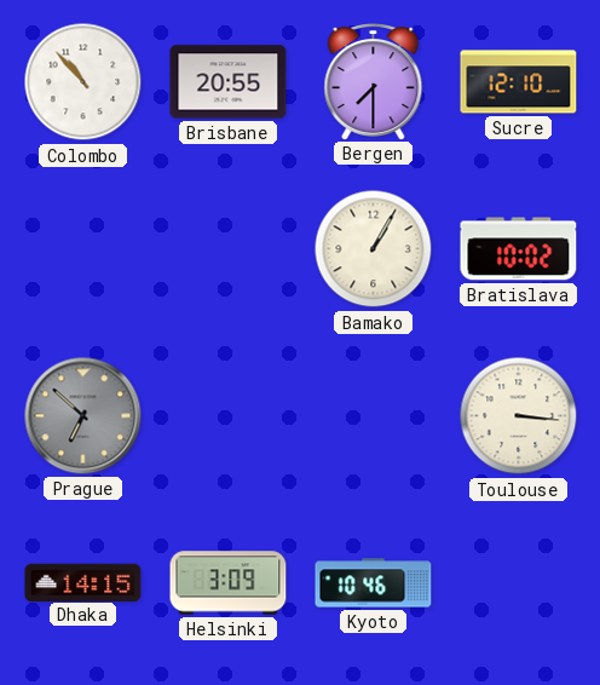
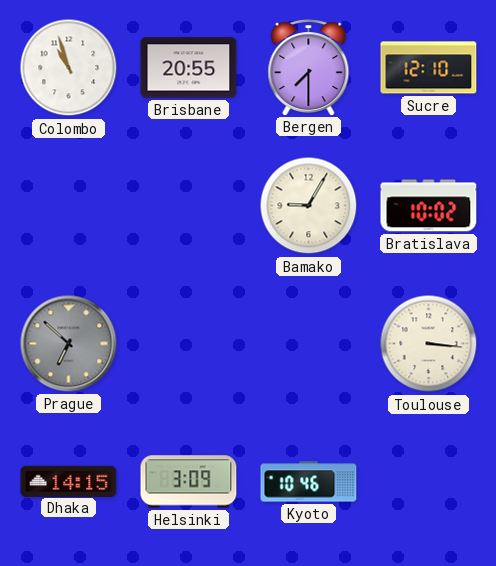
Colombo: 10:53 -> 10:57 (69, 68)
Bamako: 1:05 -> 9:05 (309, 206)
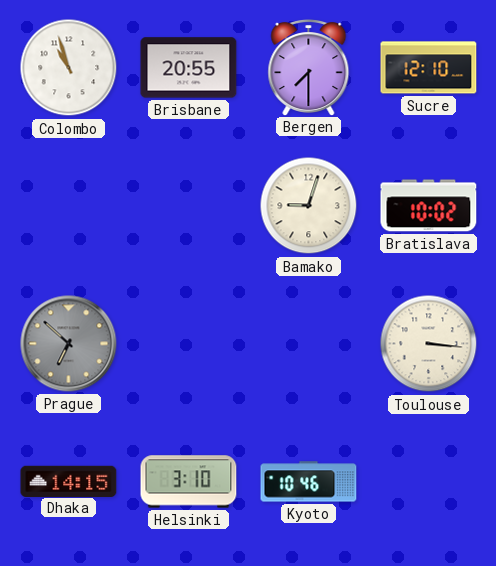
Bamako: 9:05 -> 9:03 (309, 206)
Helsinki: 3:09 -> 3:10 (189, 482)
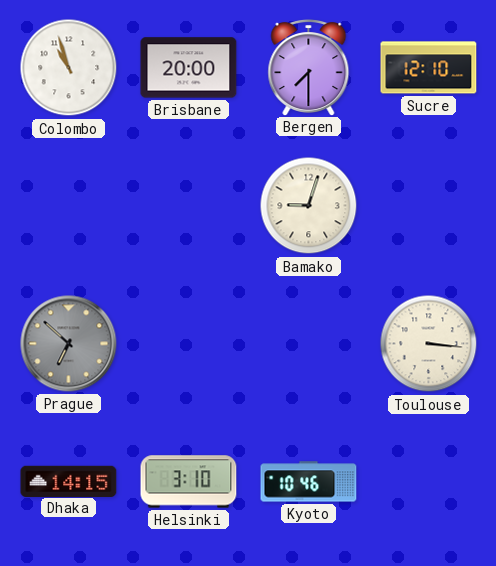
Brisbane: 20:55 -> 20:00 (189, 68)
Bratislava: 10:02 -> none (429, 206)
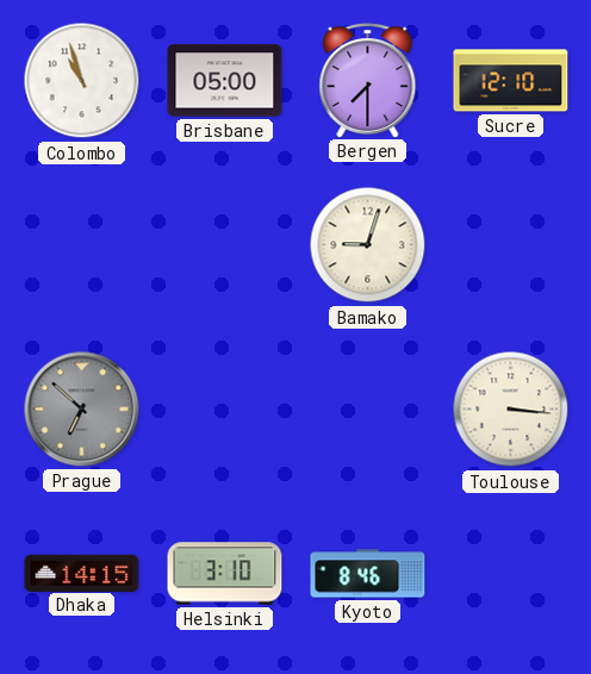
Brisbane: 20:00 -> 05:00 (225, 81)
Kyoto: 10:46 -> 8:46 (368, 574)
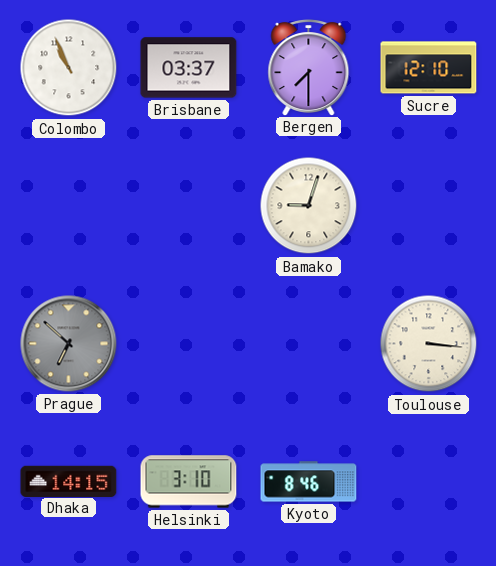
Colombo: 10:57 -> 10:56 (69, 68)
Brisbane: 05:00 -> 03:37 (189, 68)
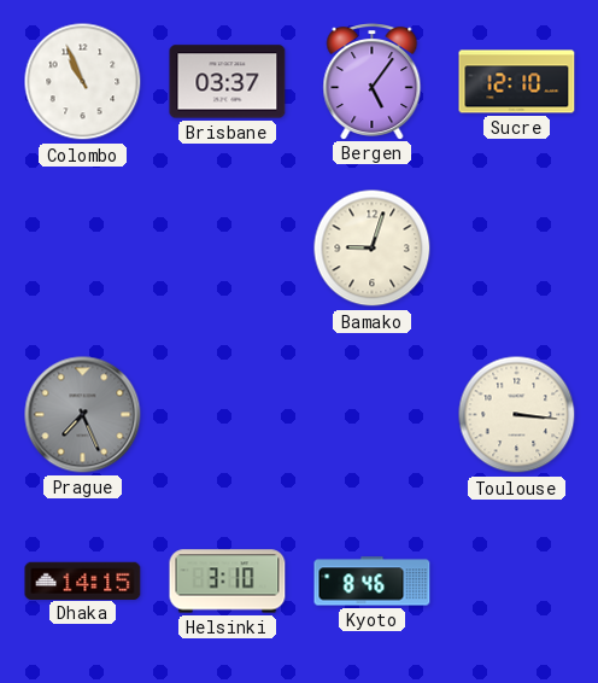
Bergen: 7:30 -> 5:06 (373, 82)
Prague: 6:52 -> 7:26 (83, 415)
